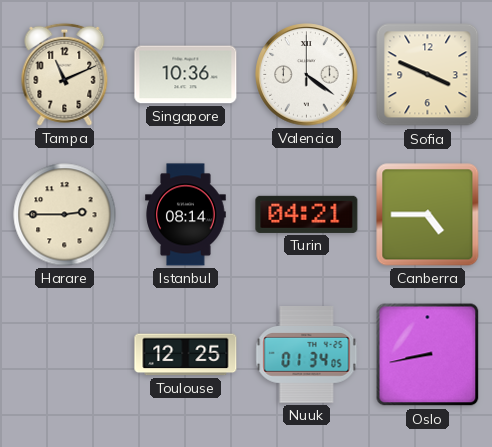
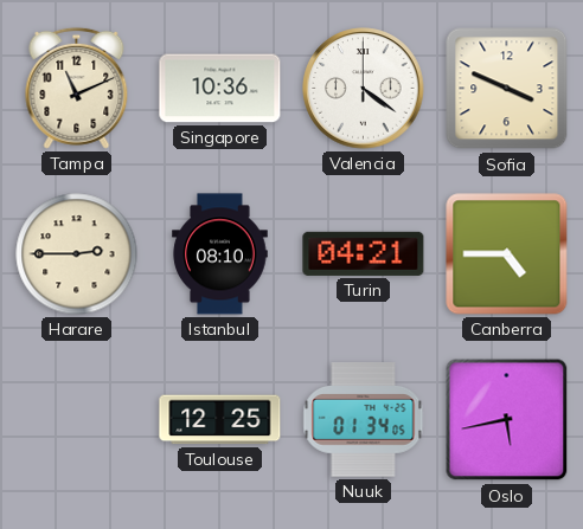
Istanbul: 08:14 -> 08:10 (220, 254)
Oslo: 8:43 -> 5:43 (507, 420)
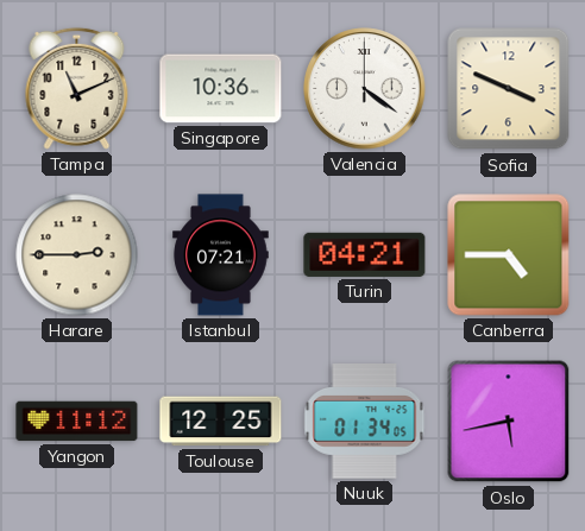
Istanbul: 08:10 -> 07:21 (221, 255)
Yangon: none -> 11:12 (77, 422)
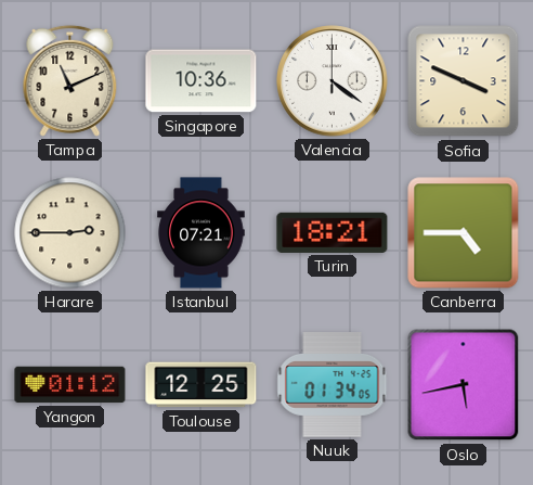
Turin: 04:21 -> 18:21 (333, 232)
Yangon: 11:12 -> 01:12 (70, 385)
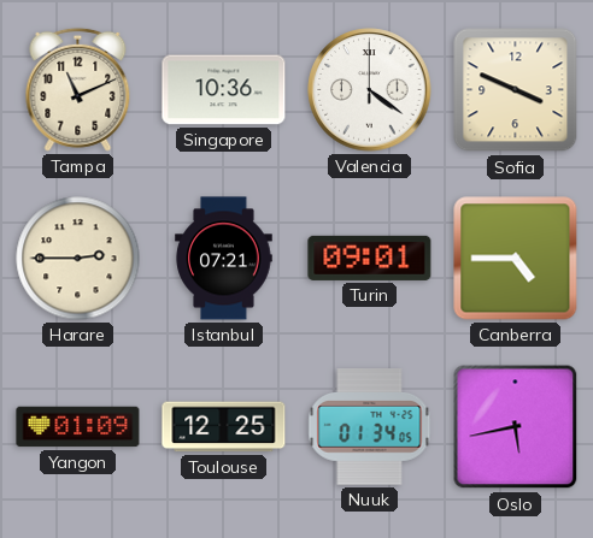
Turin: 18:21 -> 09:01 (370, 258)
Yangon: 01:12 -> 01:09 (78, 427)
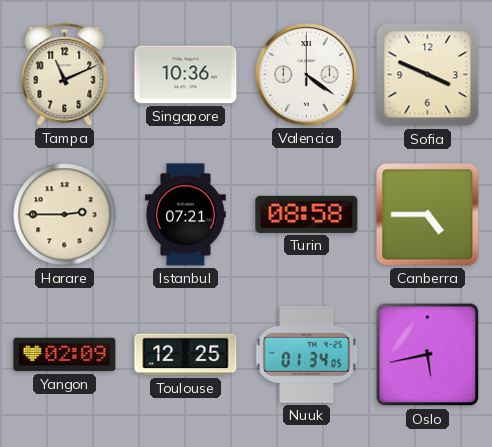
Turin: 09:01 -> 08:58 (307, 214)
Yangon: 01:09 -> 02:09 (65, 355)
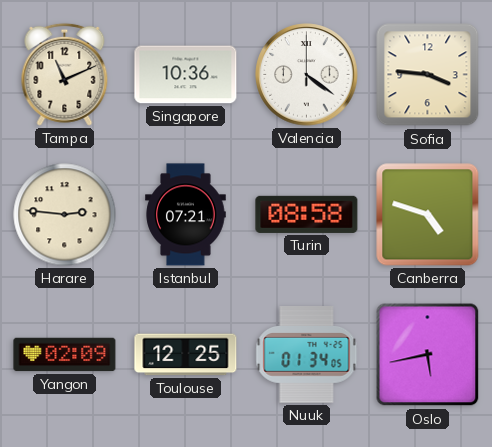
Sofia: 3:49 -> 3:46 (428, 75)
Harare: 2:45 -> 2:46 (65, 215)
Canberra: 4:45 -> 4:48 (428, 215)
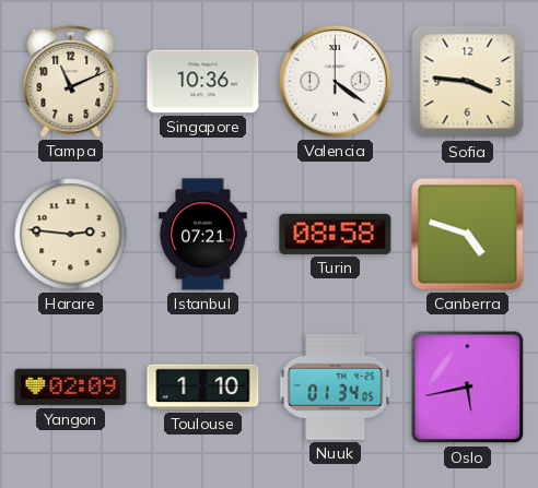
Toulouse: 12:25 -> 1:10 (203, 388)
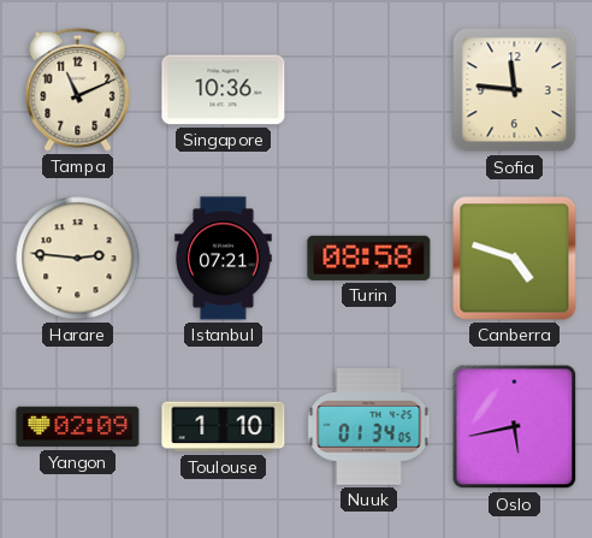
Valencia: 4:21 -> none (336, 82)
Sofia: 3:46 -> 11:46 (515, 90)
